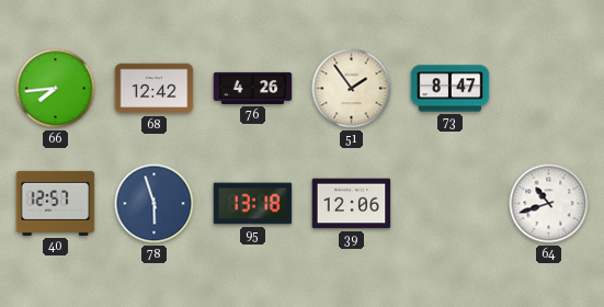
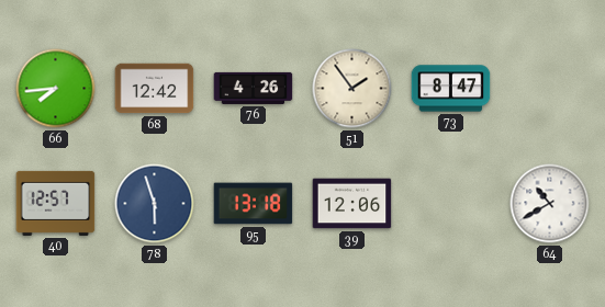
64: 10:42 -> 10:40 (550, 204)
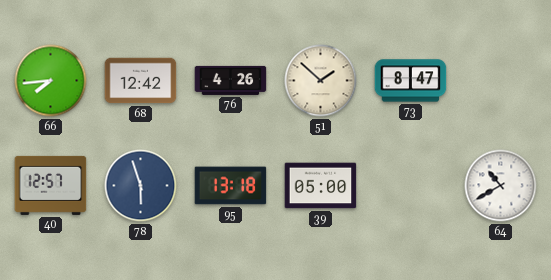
51: 1:54 -> 1:52 (321, 81)
39: 12:06 -> 05:00 (321, 186)
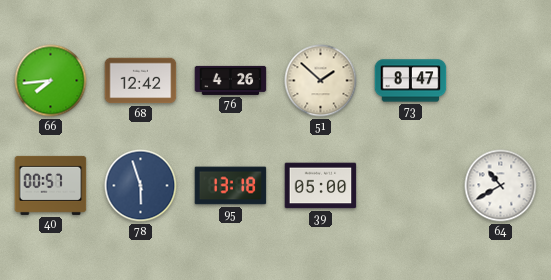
40: 12:57 -> 00:57 (51, 185)
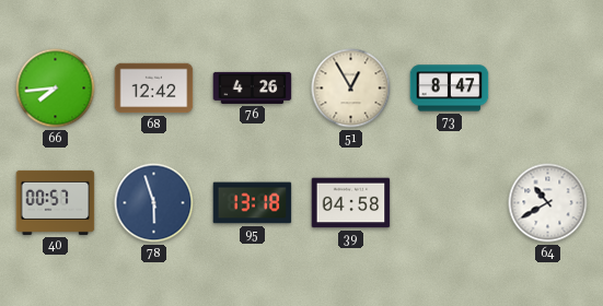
51: 1:52 -> 12:55 (351, 89)
39: 05:00 -> 04:58 (351, 203)
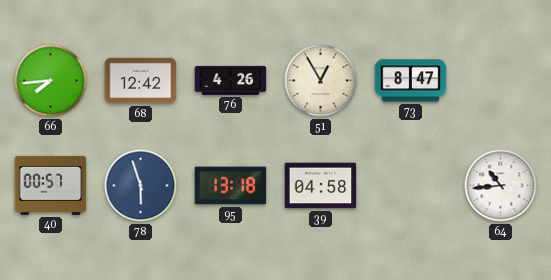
64: 10:40 -> 10:44 (501, 186)
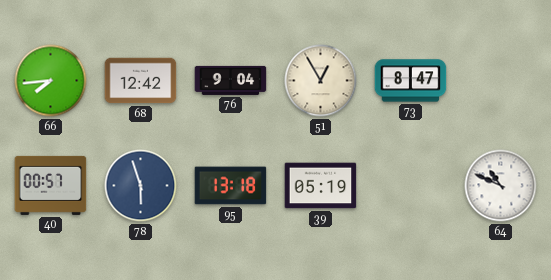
76: 4:26 -> 9:04 (231, 80)
39: 04:58 -> 05:19 (321, 186)
64: 10:44 -> 10:49 (501, 186)
